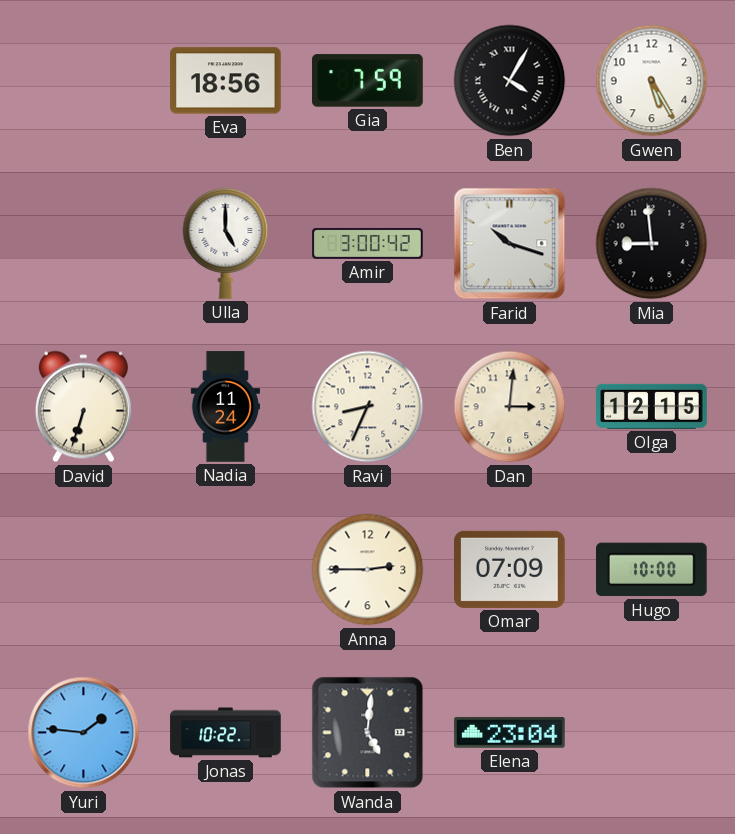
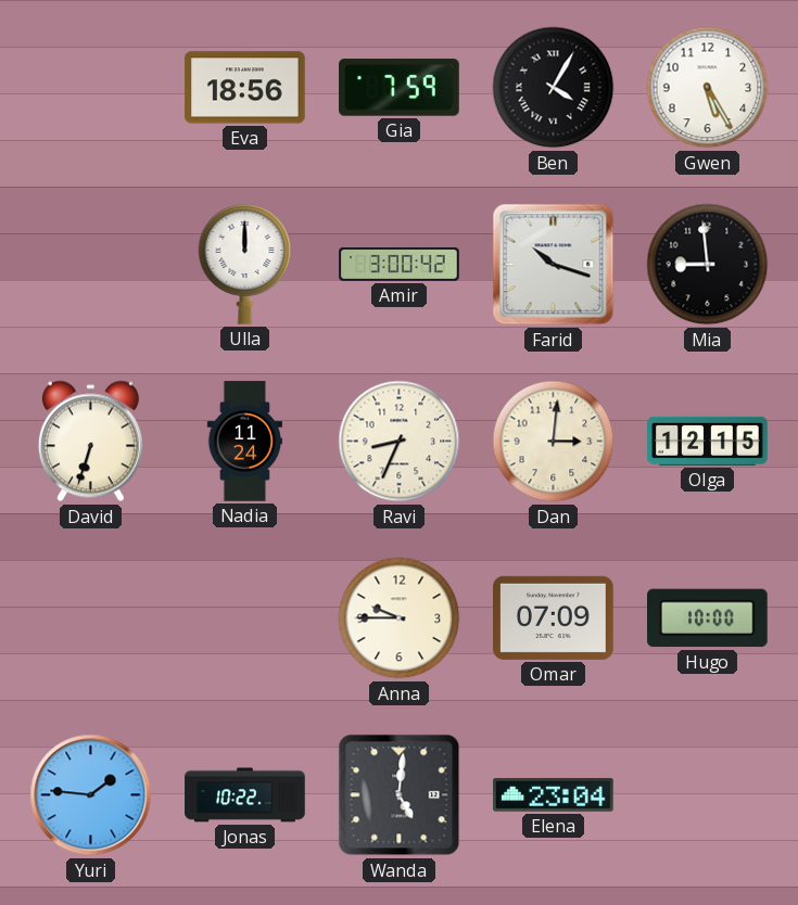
Ulla: 5:00 -> 12:00 (245, 264)
Anna: 2:45 -> 9:45 (400, 619)
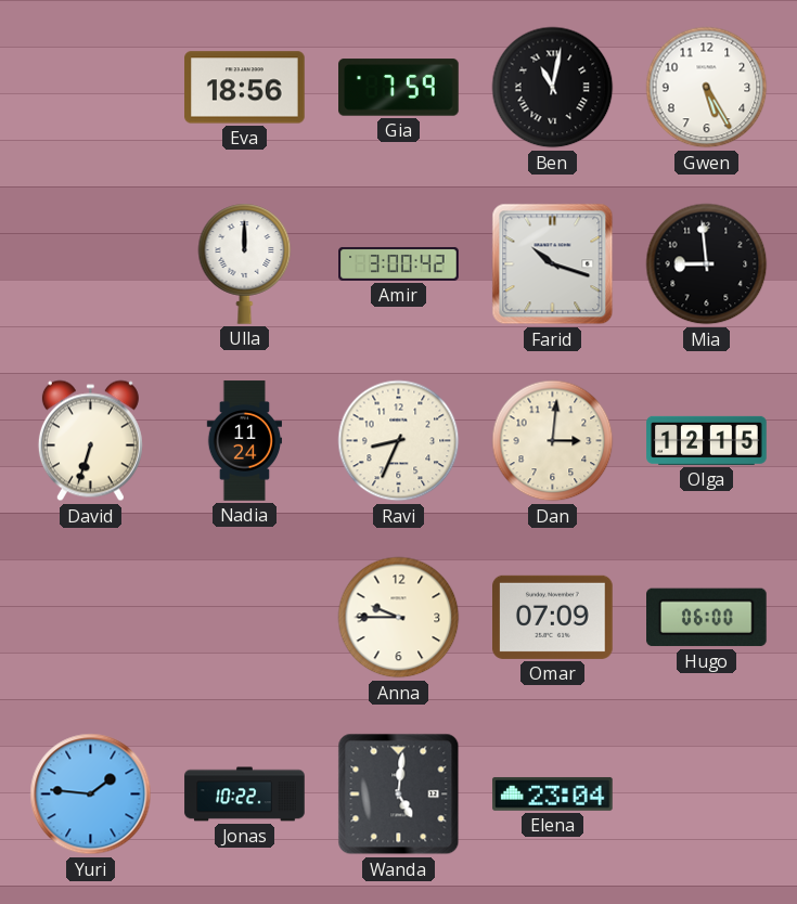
Ben: 4:05 -> 11:02 (553, 88)
Hugo: 10:00 -> 06:00 (707, 618)
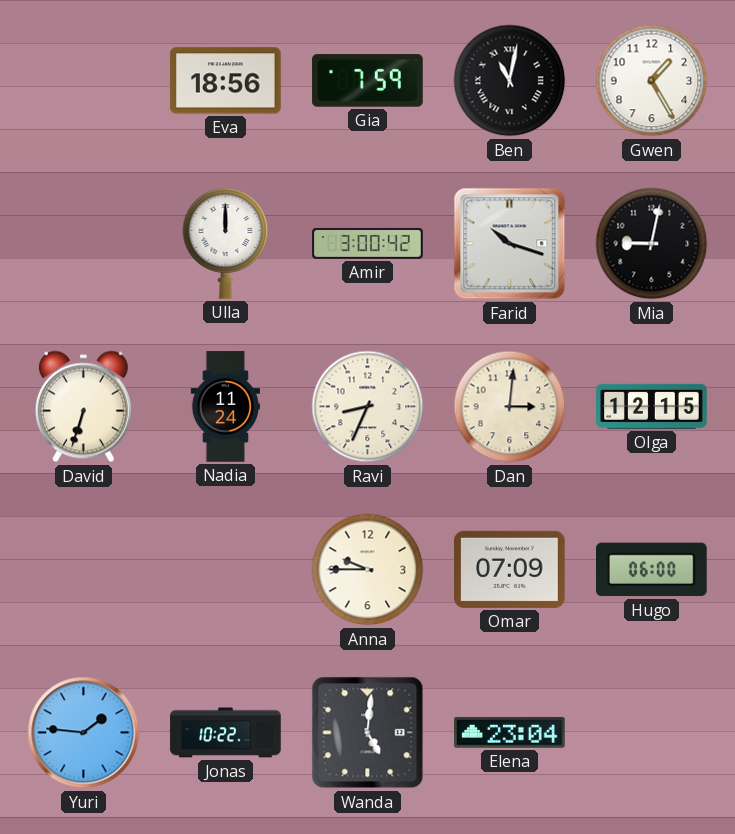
Gwen: 5:25 -> 1:25 (652, 81)
Mia: 8:59 -> 9:02 (652, 244)
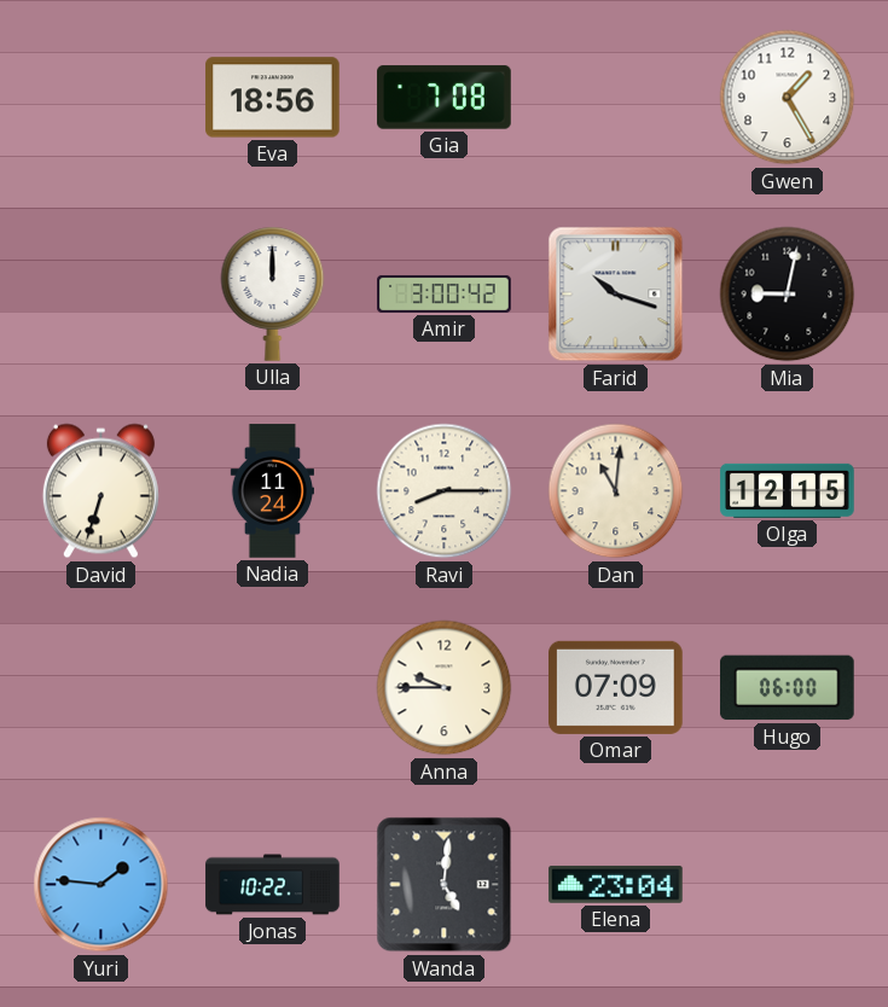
Gia: 7:59 -> 7:08 (445, 98)
Ben: 11:02 -> none (510, 81)
Ravi: 8:34 -> 8:15 (445, 491)
Dan: 3:01 -> 11:01 (616, 491)
